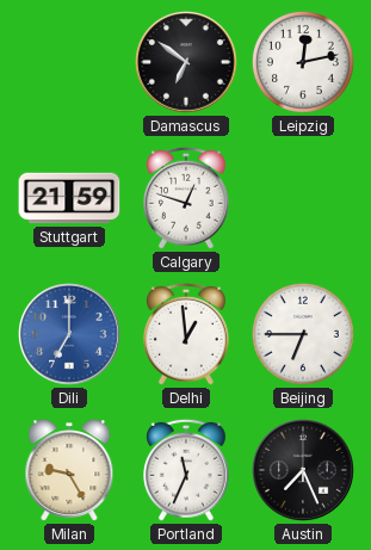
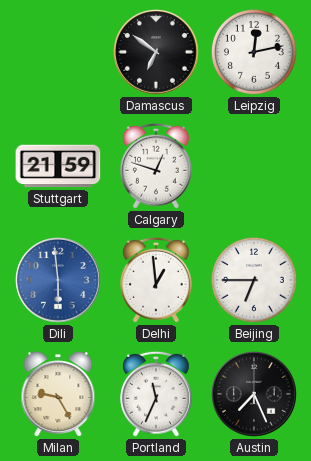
Dili: 7:00 -> 5:59 (58, 280)
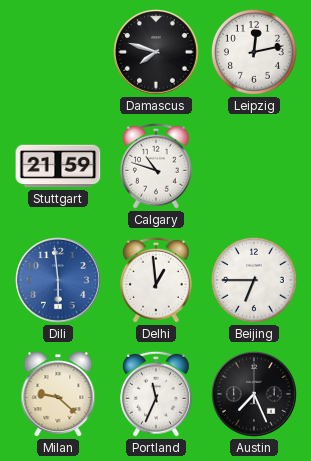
Damascus: 6:51 -> 7:48 (156, 52)
Calgary: 12:48 -> 10:48 (157, 166)
Milan: 9:25 -> 9:22 (58, 394)
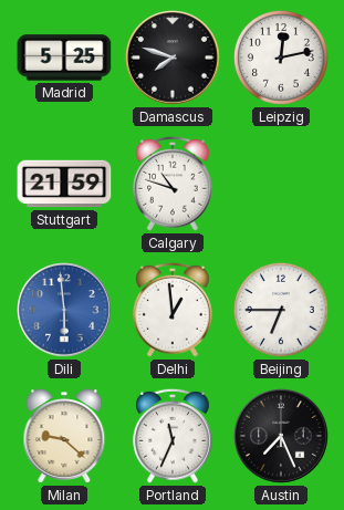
Madrid: none -> 5:25 (64, 58)
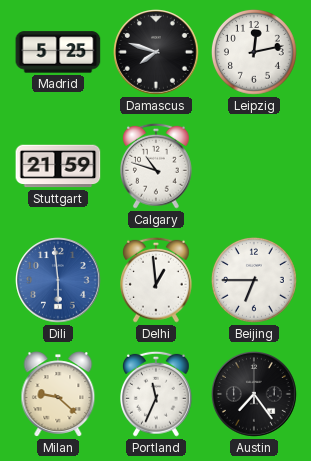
Austin: 7:26 -> 7:24 (254, 394)
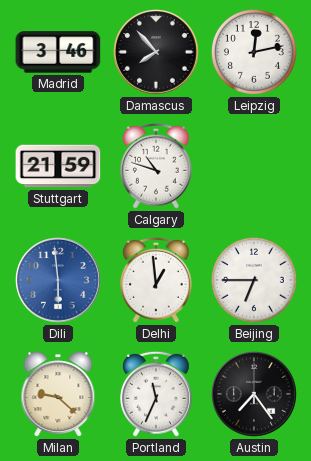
Madrid: 5:25 -> 3:46 (58, 52)
Damascus: 7:48 -> 7:53 (156, 52)
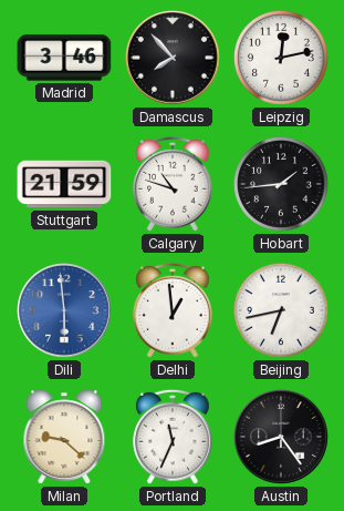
Hobart: none -> 1:44 (281, 184)
Beijing: 6:45 -> 6:43 (281, 310)
Austin: 7:24 -> 8:24 (281, 437)
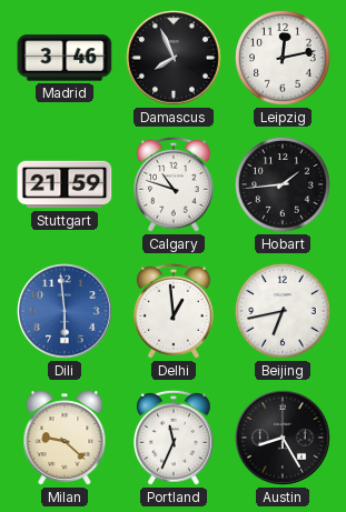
Damascus: 7:53 -> 7:56 (174, 58)
Austin: 8:24 -> 8:25 (283, 438)
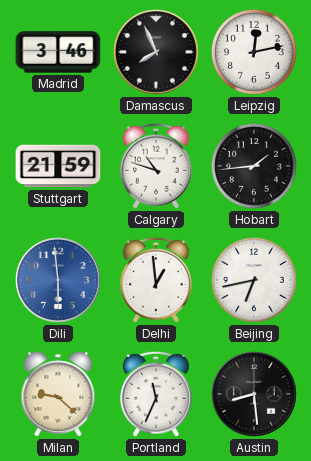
Austin: 8:25 -> 8:29 (254, 394)
